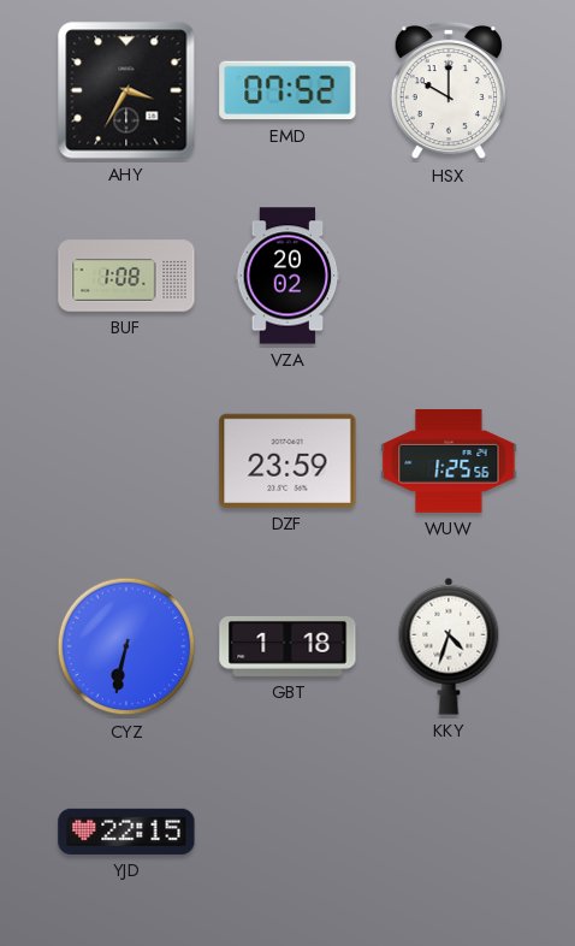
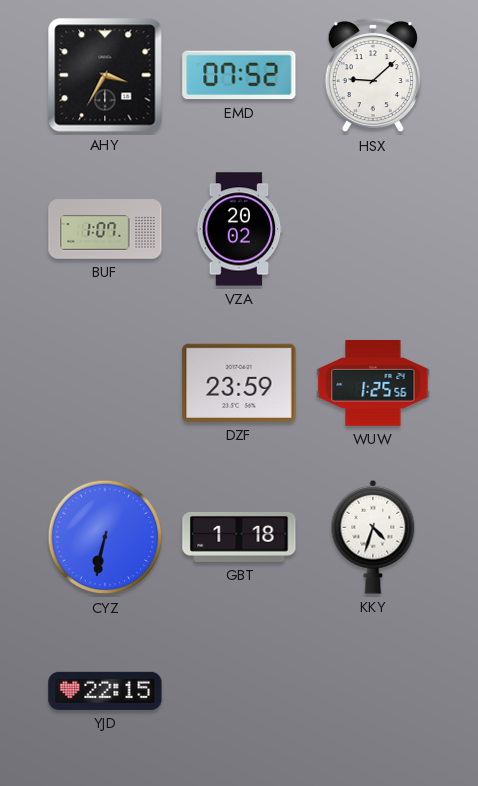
HSX: 10:00 -> 9:08 (373, 75)
BUF: 1:08 -> 1:07 (105, 229)
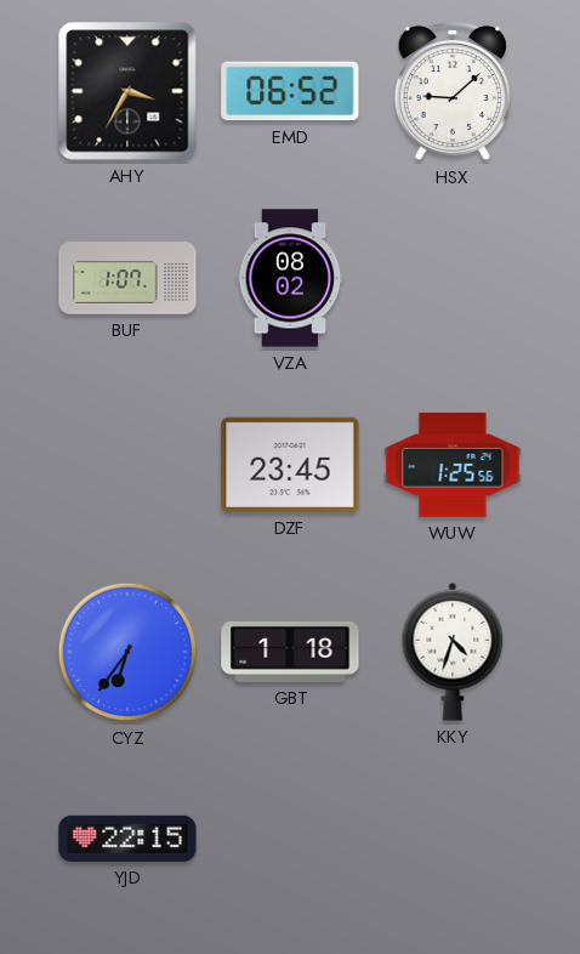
EMD: 07:52 -> 06:52 (290, 91)
VZA: 20:02 -> 08:02 (290, 278)
DZF: 23:59 -> 23:45 (290, 465)
CYZ: 6:32 -> 6:36 (127, 652)
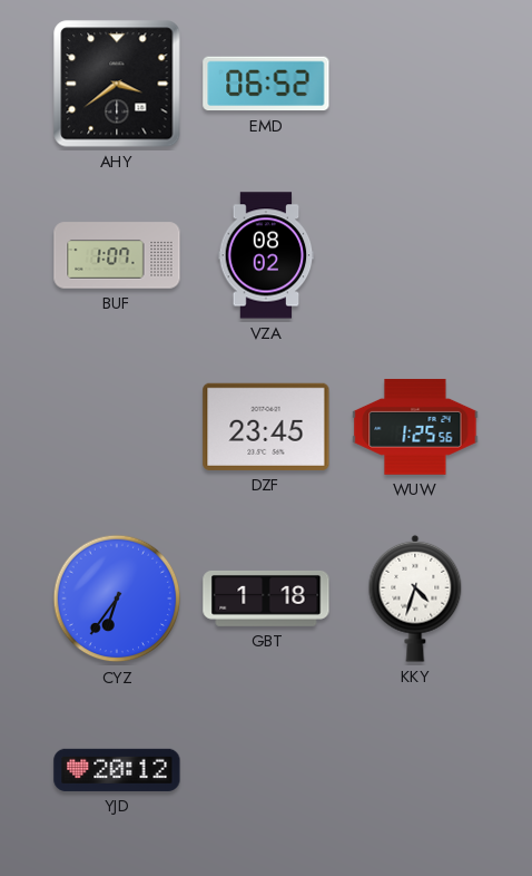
AHY: 3:35 -> 3:39 (117, 84)
HSX: 9:08 -> none (453, 91)
YJD: 22:15 -> 20:12 (117, 770)
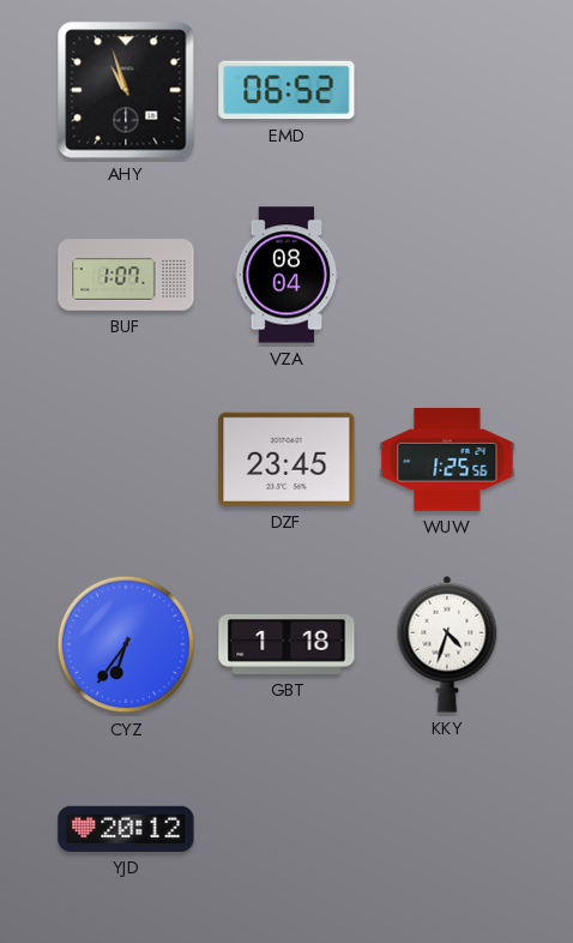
AHY: 3:39 -> 10:57 (126, 90)
VZA: 08:02 -> 08:04 (286, 275)
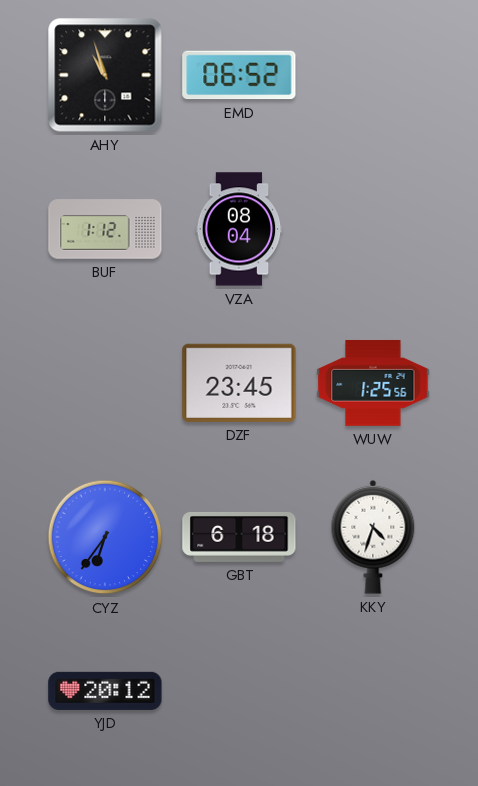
BUF: 1:07 -> 1:12 (105, 229)
GBT: 1:18 -> 6:18 (239, 537)
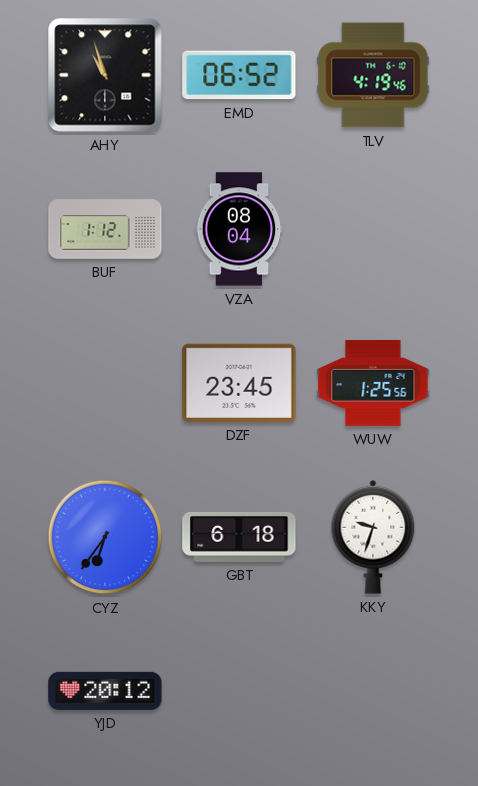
TLV: none -> 4:19 (373, 75)
KKY: 4:33 -> 9:33 (373, 537)
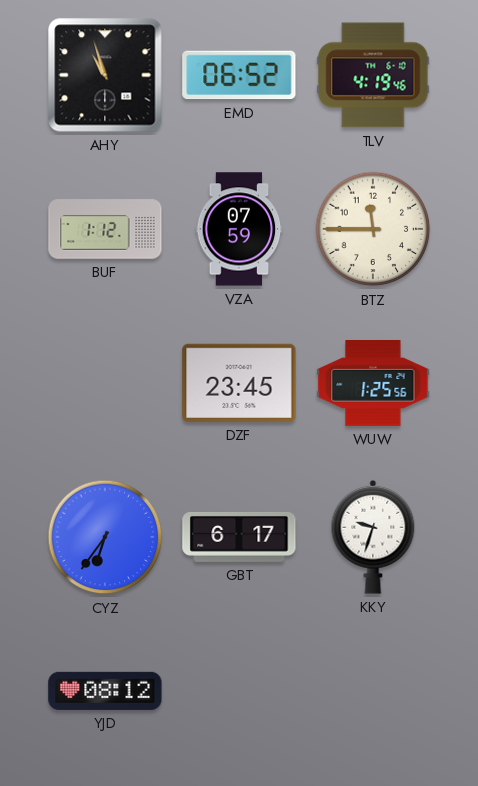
VZA: 08:04 -> 07:59 (239, 229)
BTZ: none -> 11:45 (373, 229)
GBT: 6:18 -> 6:17 (239, 537)
YJD: 20:12 -> 08:12 (105, 691)
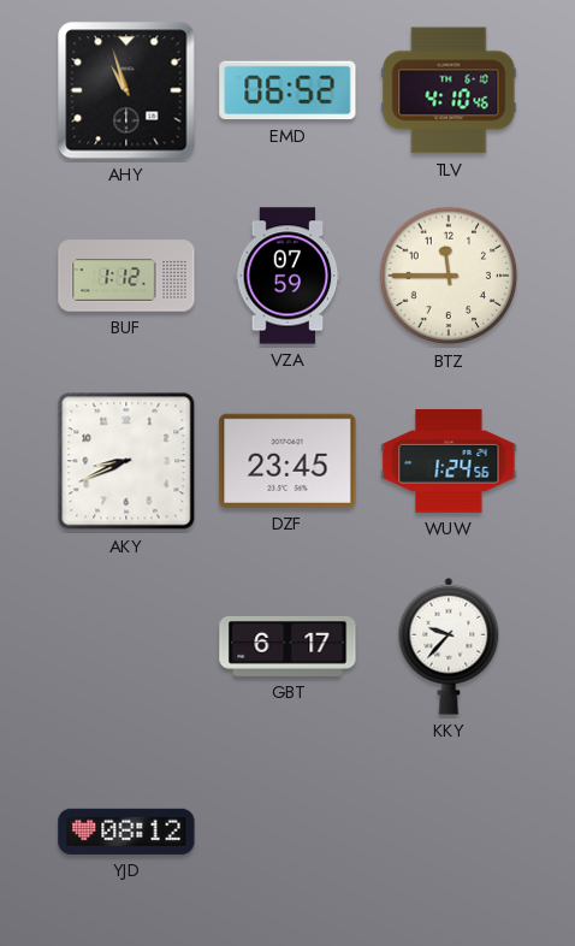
TLV: 4:19 -> 4:10 (449, 90)
AKY: none -> 8:41 (126, 461)
WUW: 1:25 -> 1:24 (449, 461)
CYZ: 6:36 -> none (105, 537)
KKY: 9:33 -> 9:37 (449, 646)
